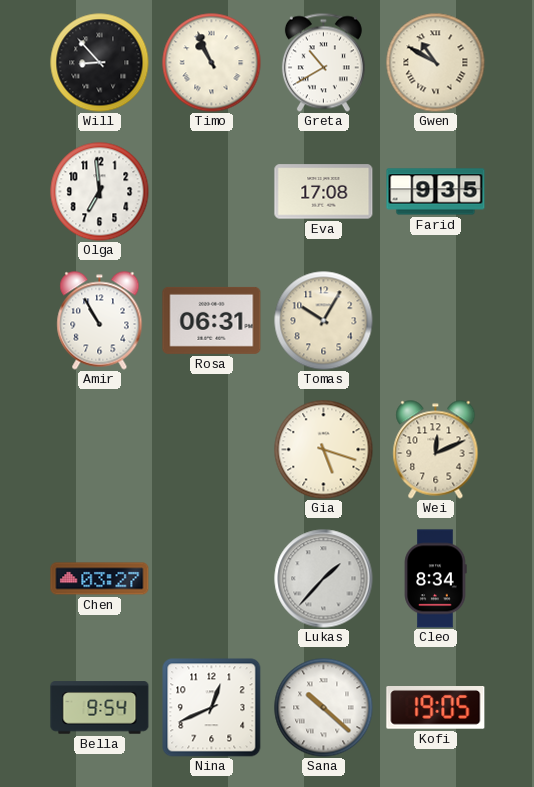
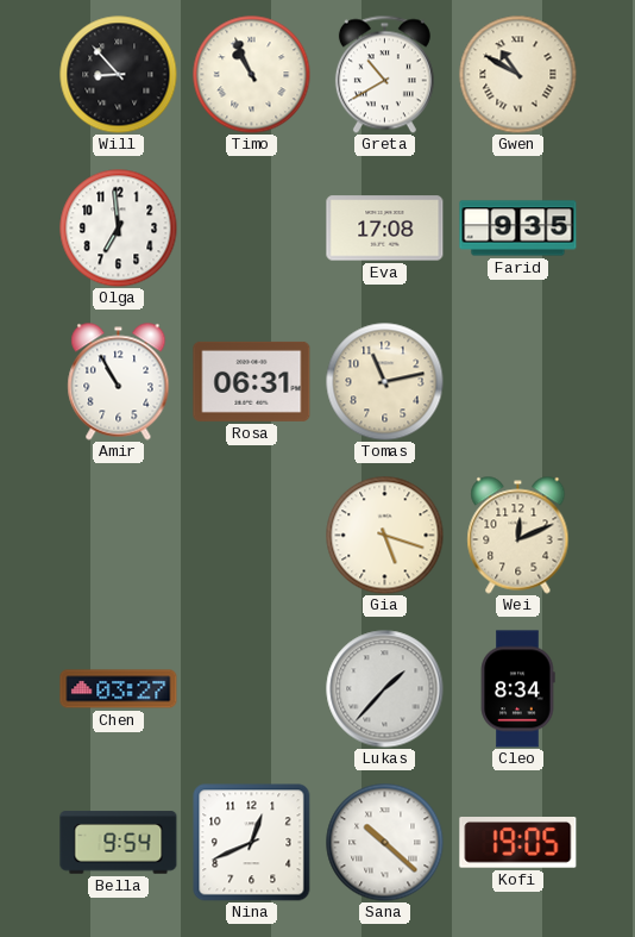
Tomas: 10:05 -> 11:13 (385, 382)
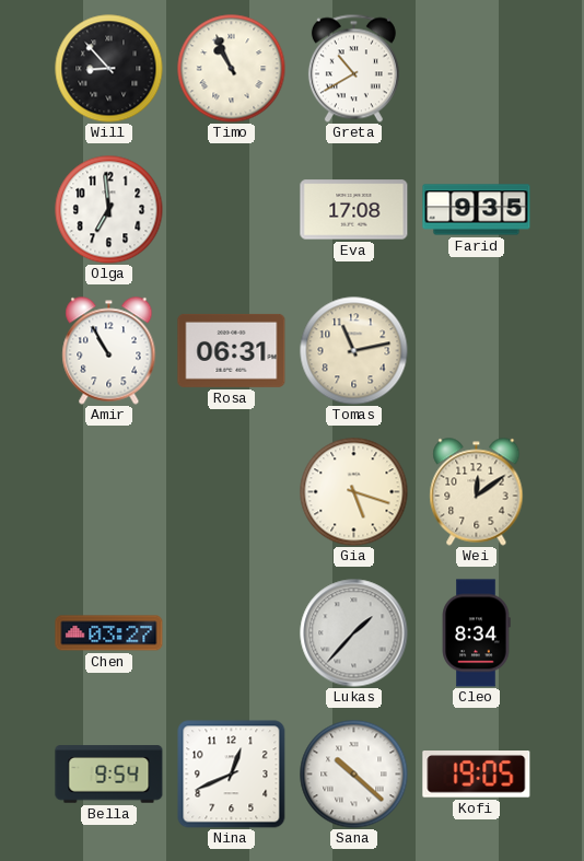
Gwen: 10:50 -> none (518, 75)
Wei: 12:11 -> 12:09 (477, 492)
